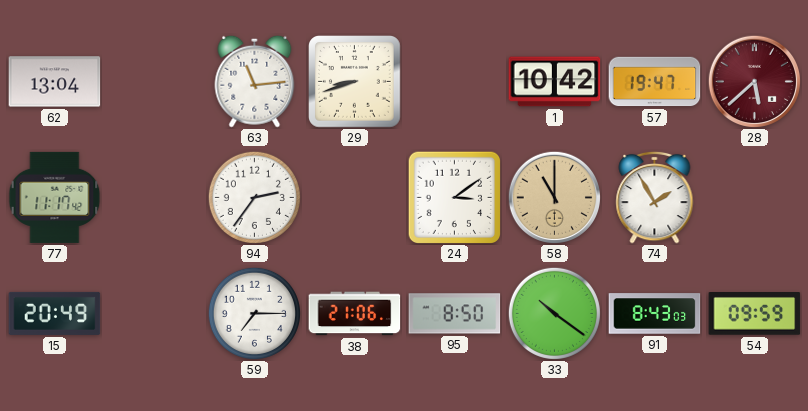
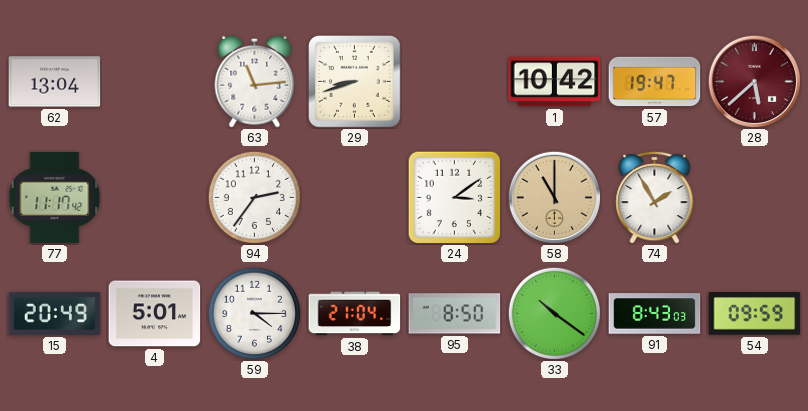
4: none -> 5:01 (155, 314)
59: 7:15 -> 4:15 (254, 313)
38: 21:06 -> 21:04 (355, 314)
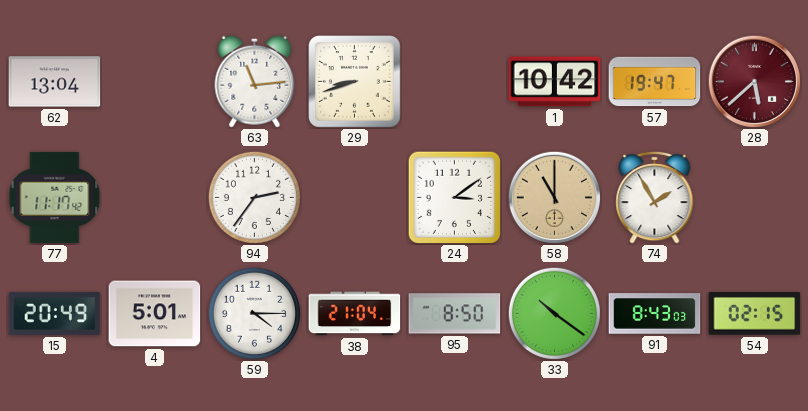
54: 09:59 -> 02:15 (755, 314)
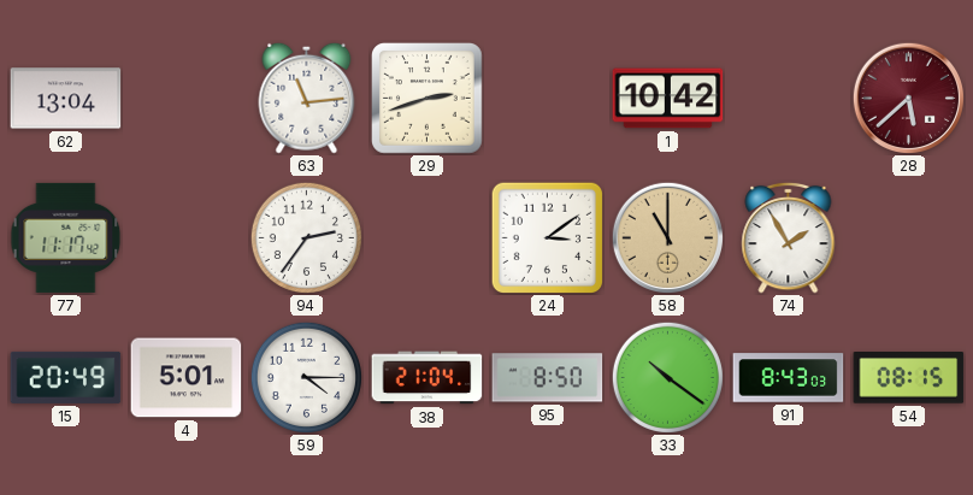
29: 8:42 -> 2:42 (427, 99)
57: 19:47 -> none (655, 82)
54: 02:15 -> 08:15 (909, 378)
